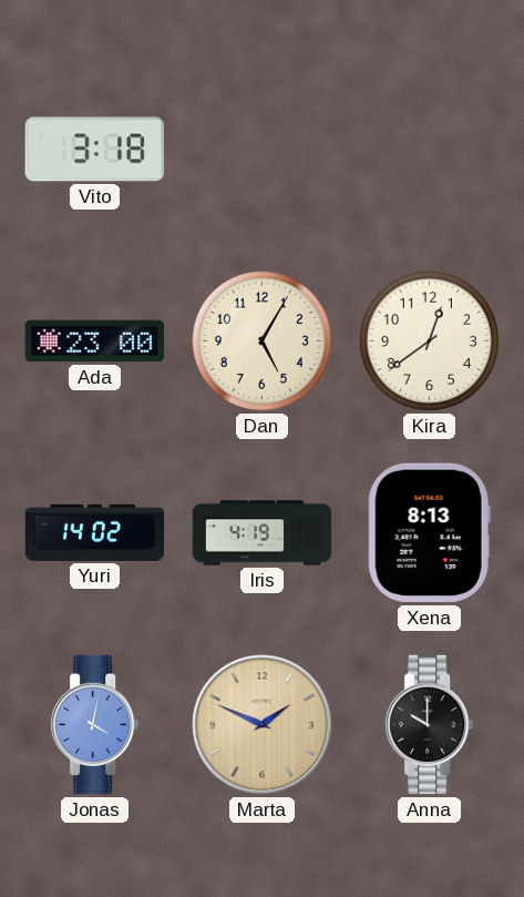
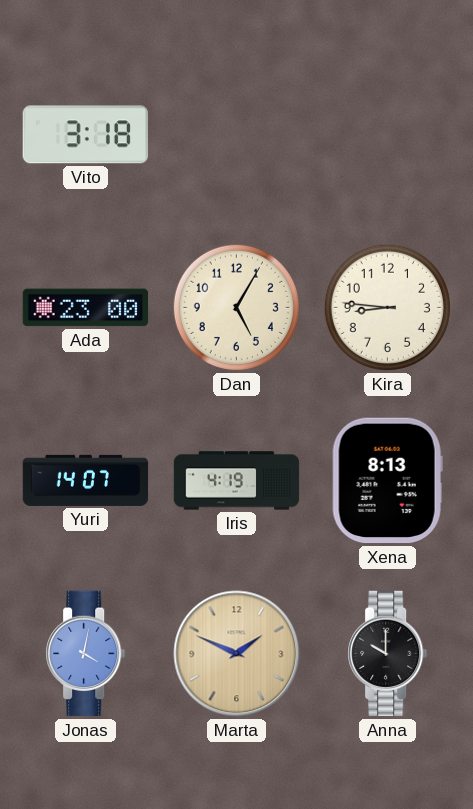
Kira: 12:39 -> 8:46 (387, 307)
Yuri: 14:02 -> 14:07 (86, 480)
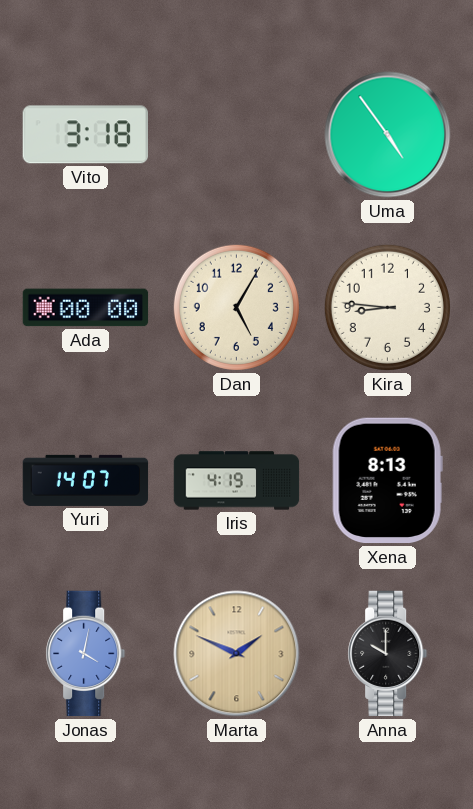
Uma: none -> 4:54 (388, 135)
Ada: 23:00 -> 00:00 (86, 308)
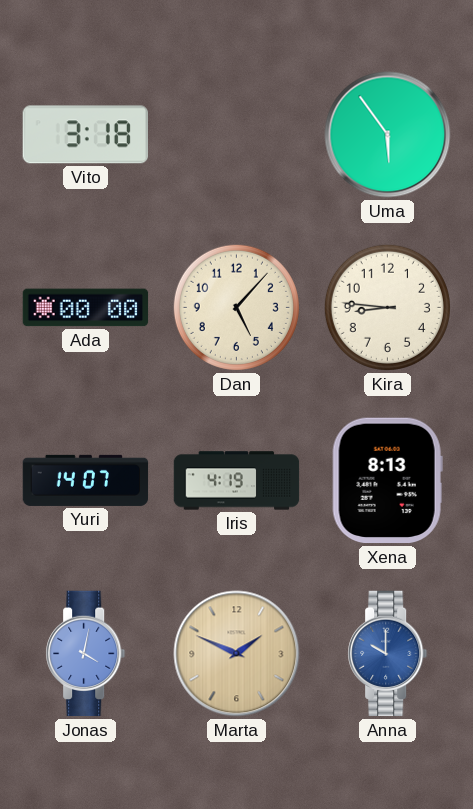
Uma: 4:54 -> 5:54 (388, 135)
Dan: 5:05 -> 5:07 (236, 307)
Anna dial: black -> blue (388, 654)
